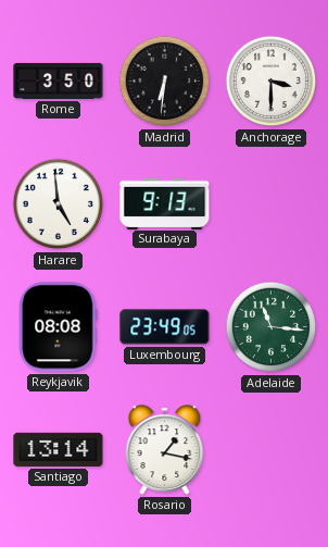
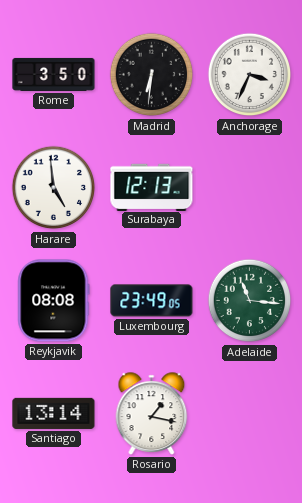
Anchorage: 3:30 -> 3:34 (250, 75)
Surabaya: 9:13 -> 12:13 (152, 187)
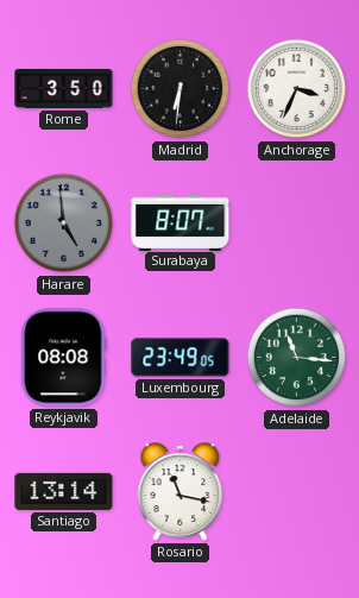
Harare dial: white -> grey (64, 224)
Surabaya: 12:13 -> 8:07 (181, 222)
Rosario: 1:17 -> 11:17 (181, 492)
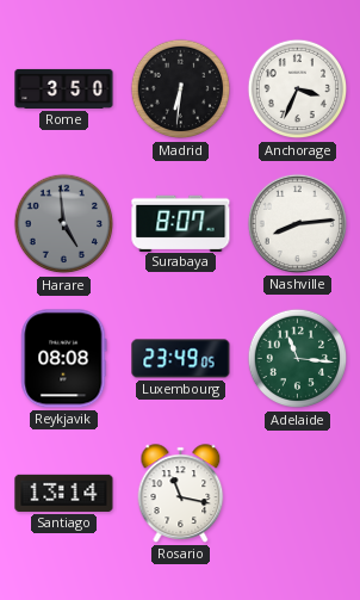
Nashville: none -> 8:14 (297, 223)
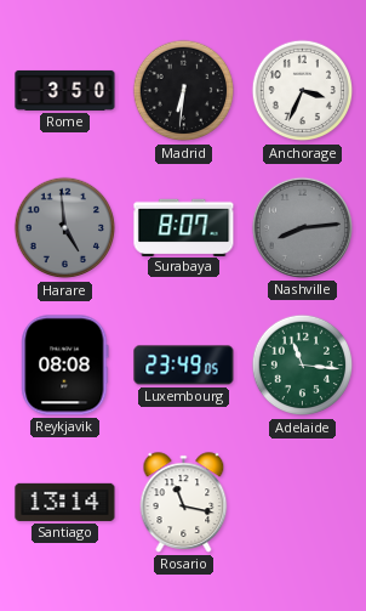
Nashville dial: white -> grey (302, 227)
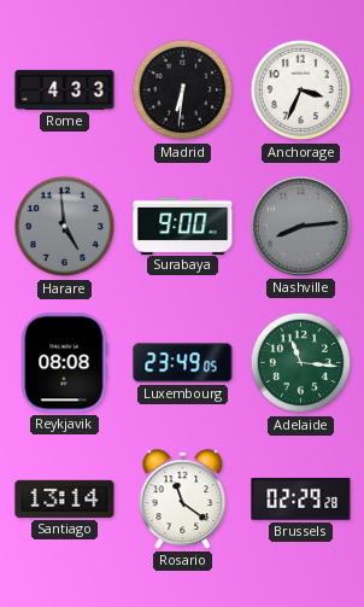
Rome: 3:50 -> 4:33 (65, 89)
Surabaya: 8:07 -> 9:00 (183, 226)
Rosario: 11:17 -> 11:21 (183, 500)
Brussels: none -> 02:29 (301, 498)
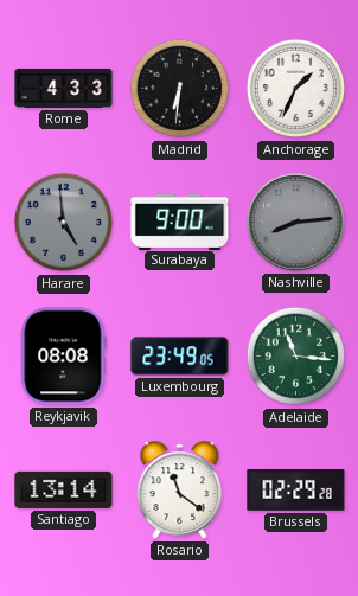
Anchorage: 3:34 -> 1:34 (296, 89)
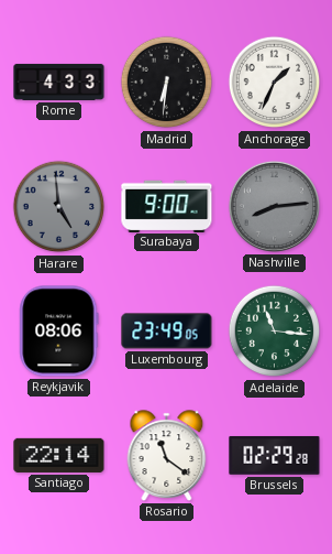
Reykjavik: 08:08 -> 08:06 (59, 332)
Santiago: 13:14 -> 22:14 (59, 455)
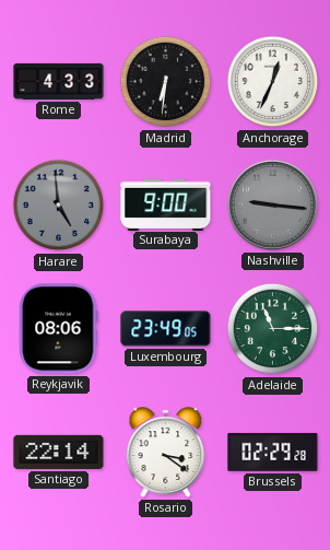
Anchorage: 1:34 -> 12:34 (273, 82)
Nashville: 8:14 -> 9:16 (272, 204)
Adelaide: 11:16 -> 11:15 (273, 329)
Rosario: 11:21 -> 3:21 (166, 453)
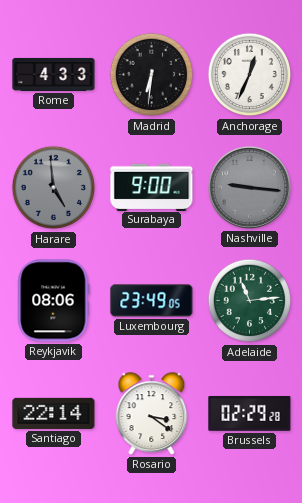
Adelaide: 11:15 -> 11:14 (250, 301)
